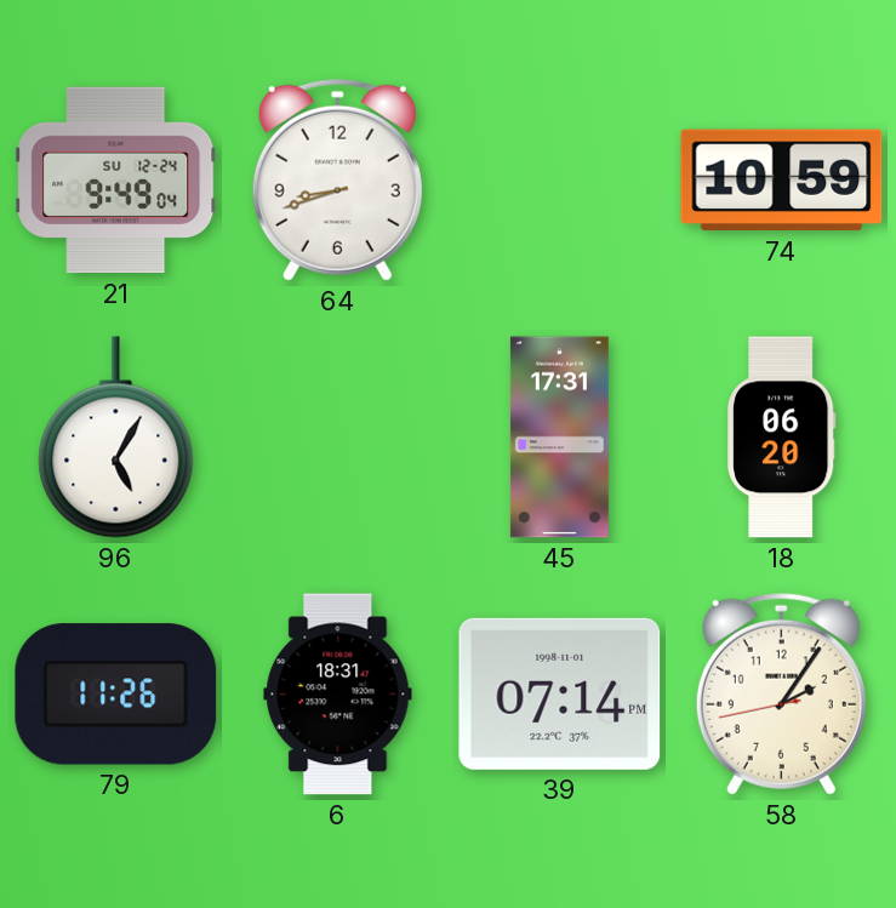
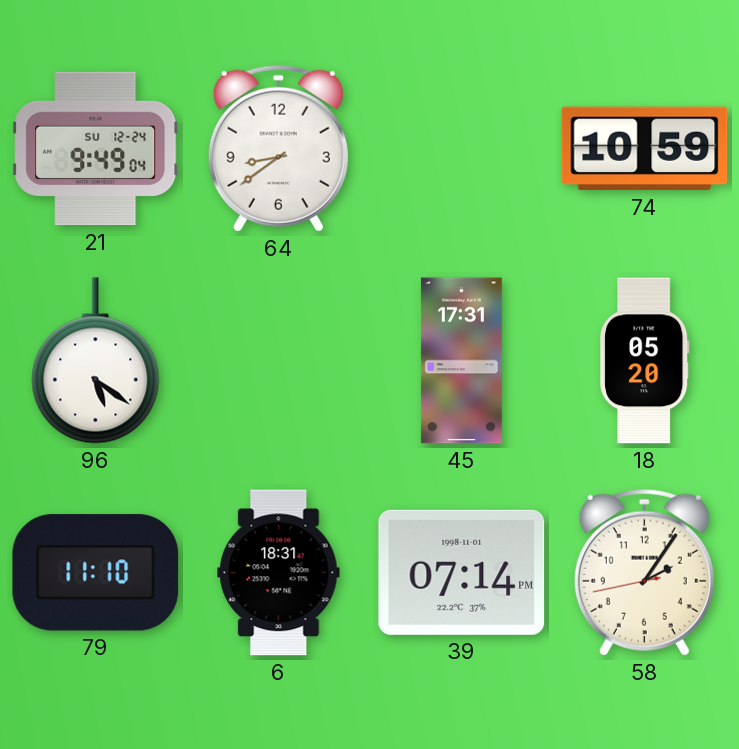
64: 8:42 -> 8:39 (278, 148)
96: 5:05 -> 5:21 (96, 361)
18: 06:20 -> 05:20 (645, 361)
79: 11:26 -> 11:10 (96, 573)
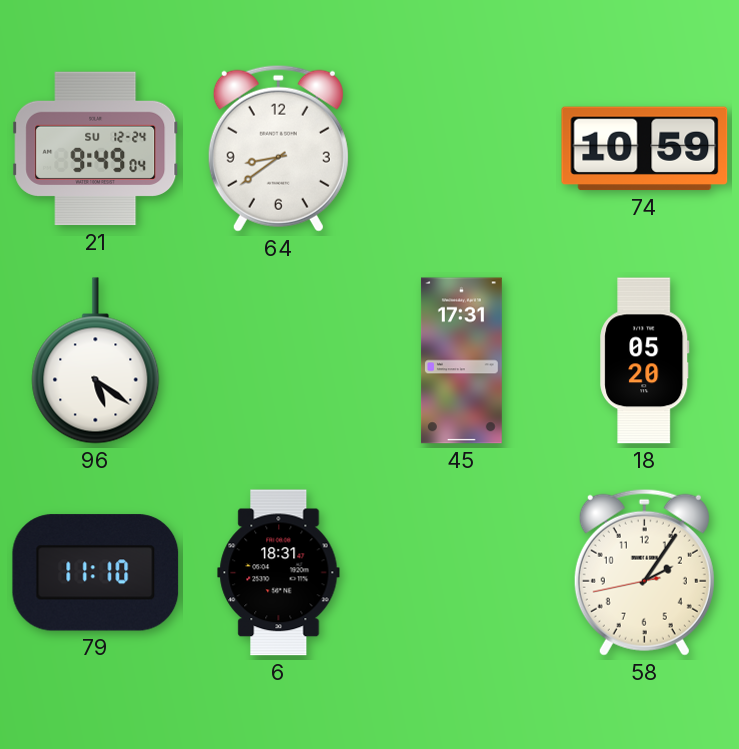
39: 07:14 -> none (462, 572)
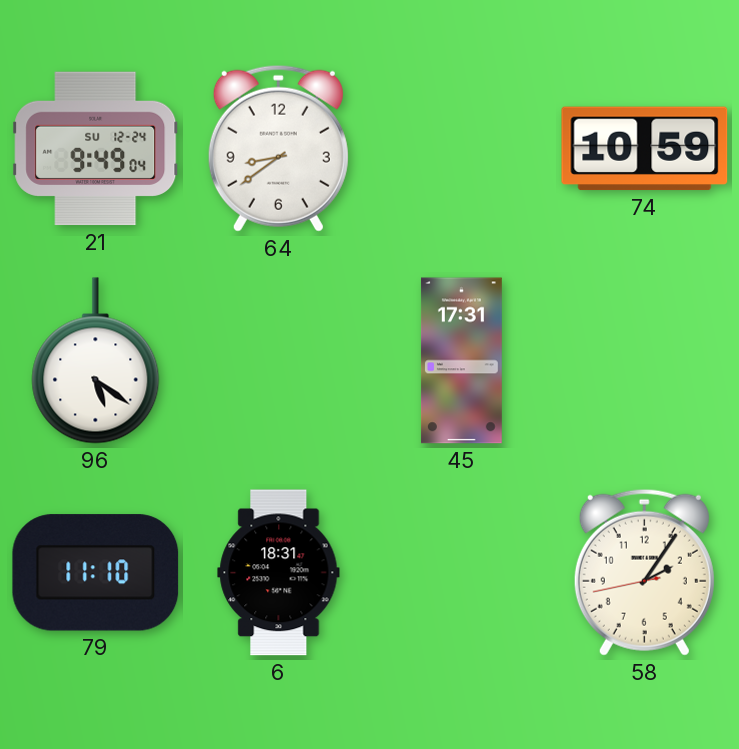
18: 05:20 -> none (645, 361)
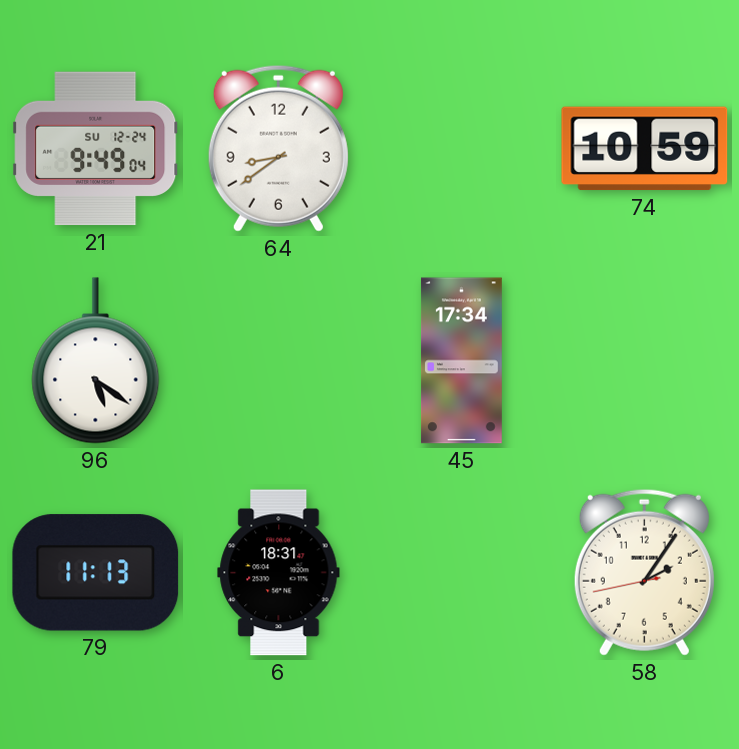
45: 17:31 -> 17:34 (461, 361)
79: 11:10 -> 11:13 (96, 573)
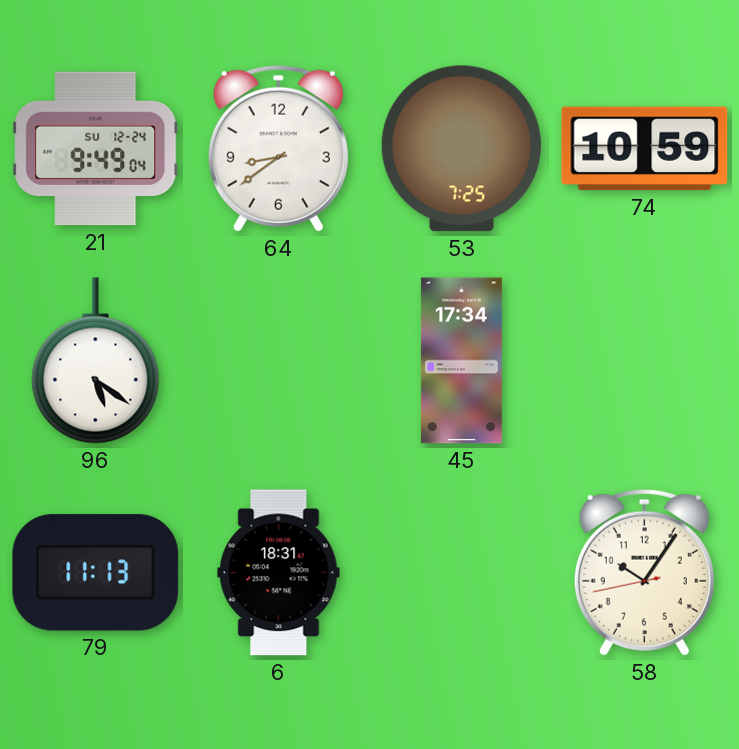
53: none -> 7:25 (461, 149)
58: 2:05 -> 10:05 (644, 572)
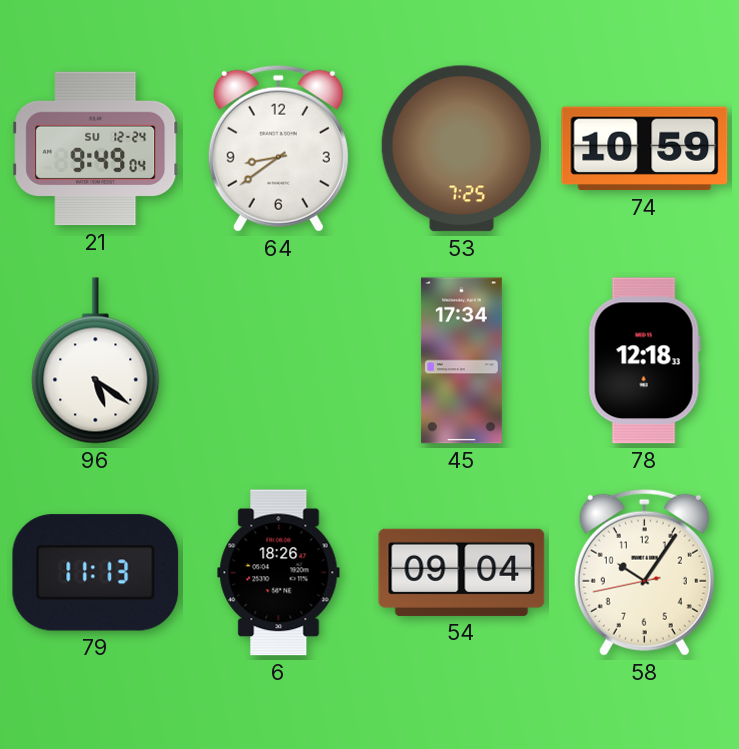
78: none -> 12:18 (644, 361)
6: 18:31 -> 18:26 (279, 573)
54: none -> 09:04 (462, 572)
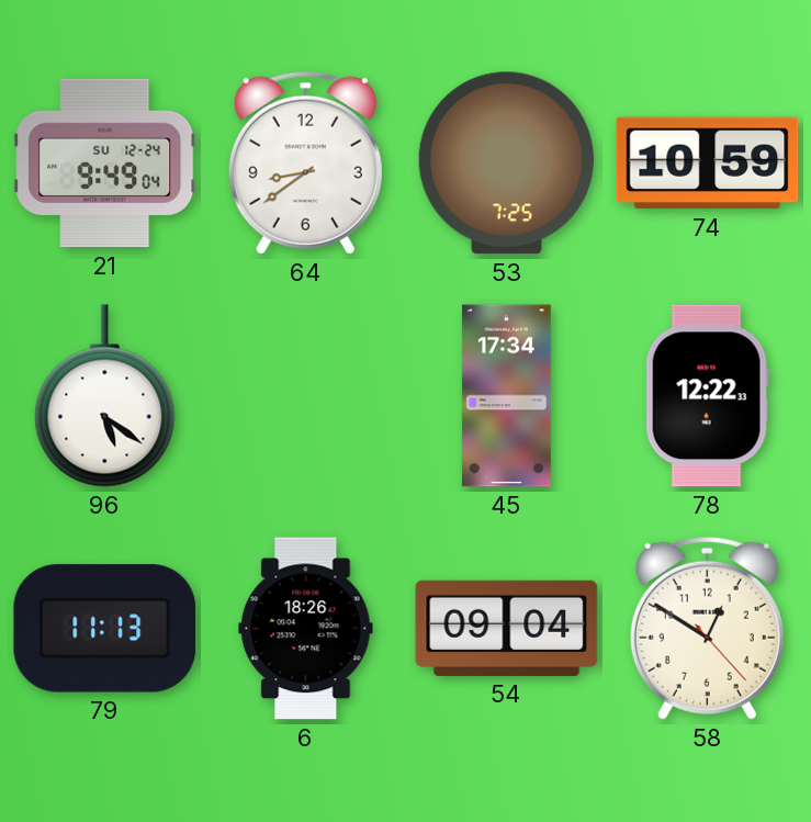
78: 12:18 -> 12:22 (707, 396)
58: 10:05 -> 12:50 (707, 628)
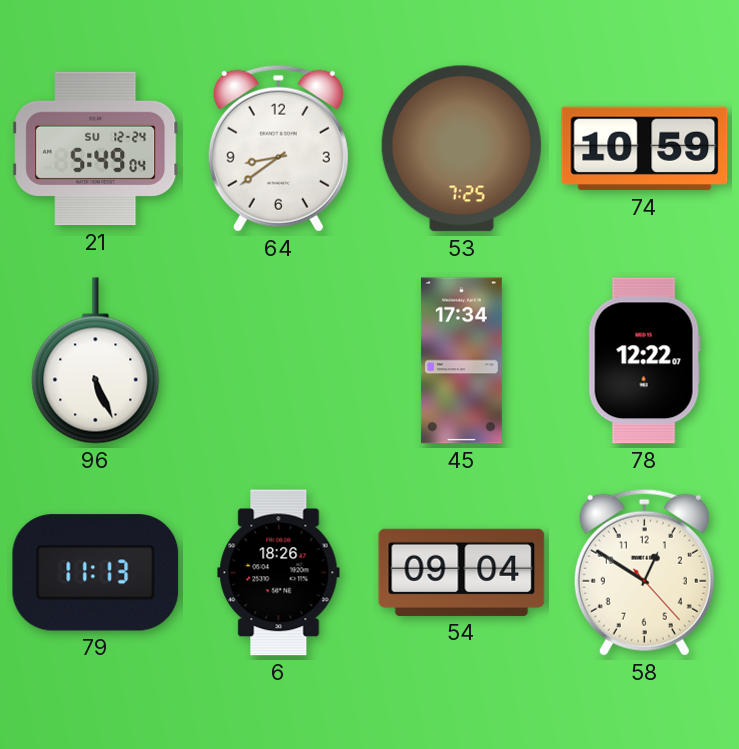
21: 9:49 -> 5:49 (96, 149)
96: 5:21 -> 5:26 (96, 361)
78: 12:22:33 -> 12:22:07 (644, 361)
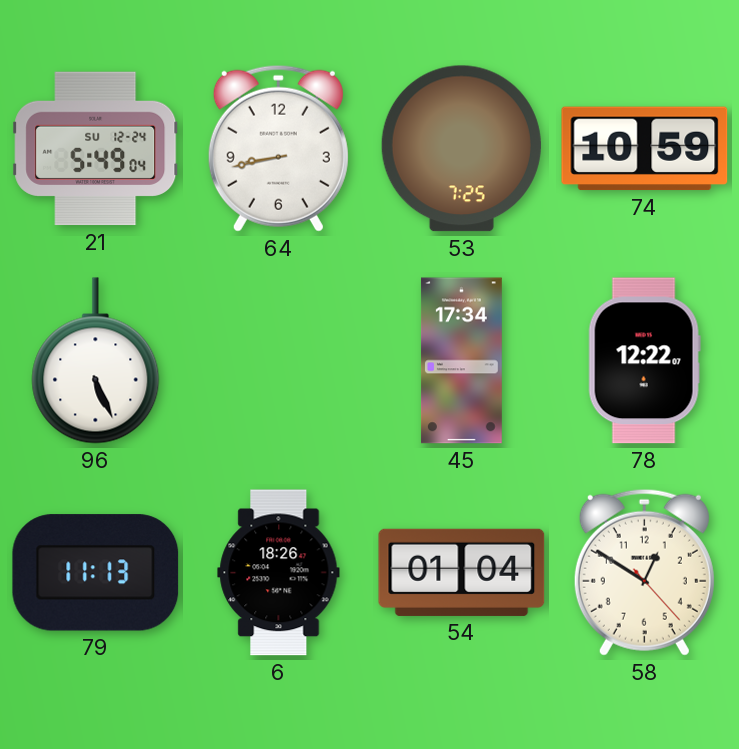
64: 8:39 -> 8:43 (278, 148)
54: 09:04 -> 01:04 (462, 572)
